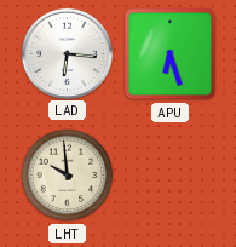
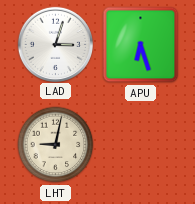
LAD: 6:16 -> 3:03 (55, 44)
LHT: 9:59 -> 9:02 (56, 145)
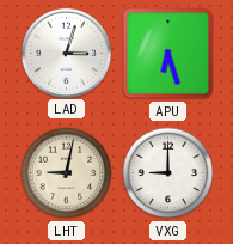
VXG: none -> 9:00 (168, 173)
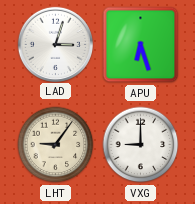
LHT: 9:02 -> 9:06 (56, 145)
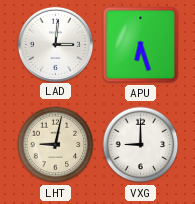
LAD: 3:03 -> 3:01 (55, 44)
LHT: 9:06 -> 9:02 (56, 145)
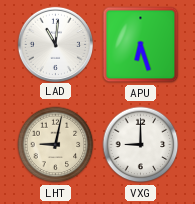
LAD: 3:01 -> 11:01 (55, 44)
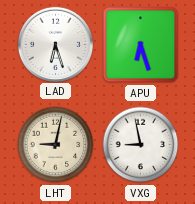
LAD: 11:01 -> 6:27 (55, 44)
VXG: 9:00 -> 8:58 (141, 145)
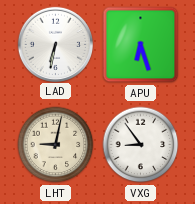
LAD: 6:27 -> 6:32 (55, 44)
VXG: 8:58 -> 8:54 (141, 145)
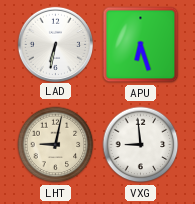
VXG: 8:54 -> 8:59 (141, 145)
